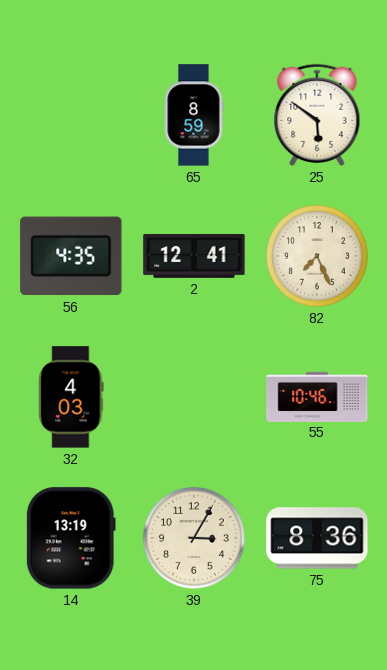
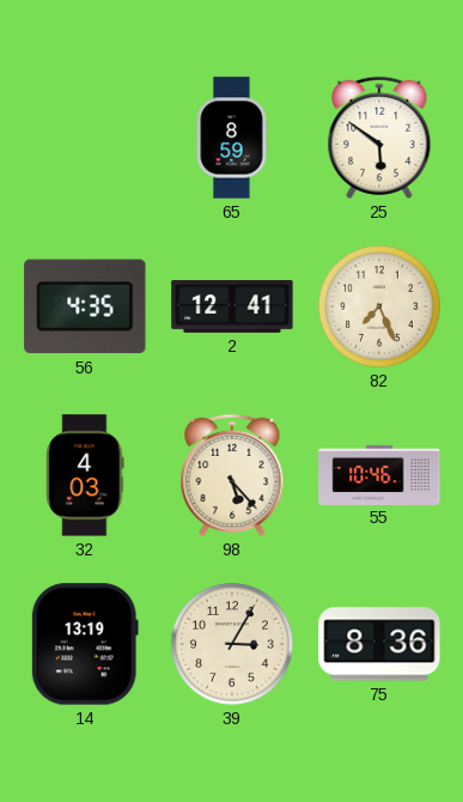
98: none -> 5:23 (232, 475)
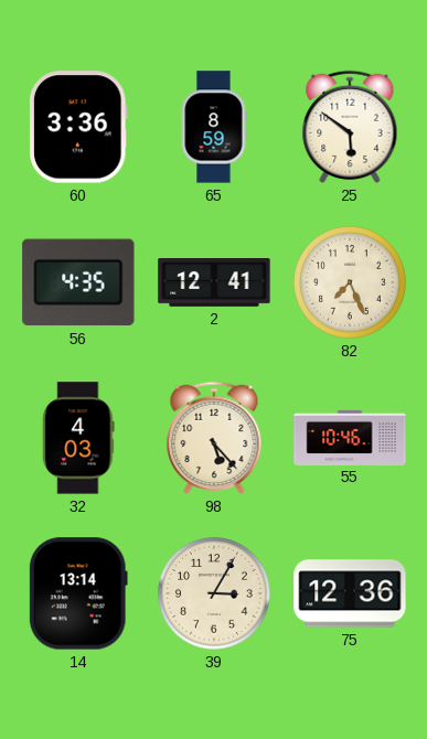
60: none -> 3:36 (78, 127)
14: 13:19 -> 13:14 (78, 593)
75: 8:36 -> 12:36 (350, 593)
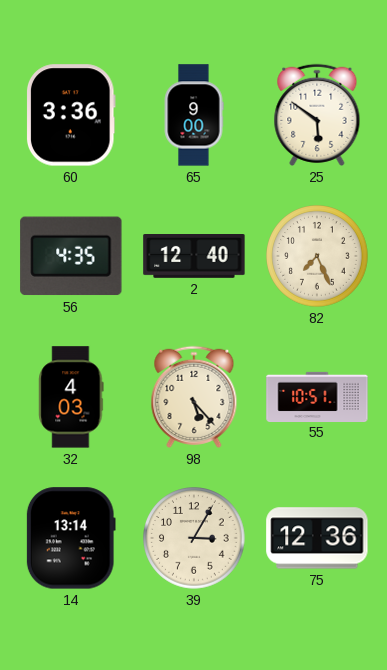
65: 8:59 -> 9:00 (194, 115)
2: 12:41 -> 12:40 (194, 257)
55: 10:46 -> 10:51 (317, 396)
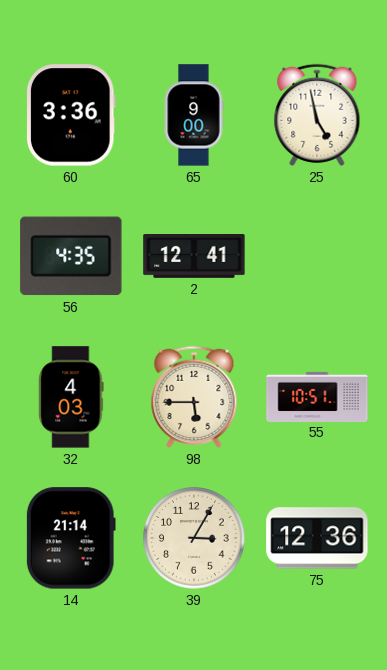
25: 5:51 -> 4:58 (317, 115)
2: 12:40 -> 12:41 (194, 257)
82: 7:26 -> none (317, 256)
98: 5:23 -> 5:45 (194, 397)
14: 13:14 -> 21:14 (71, 538)
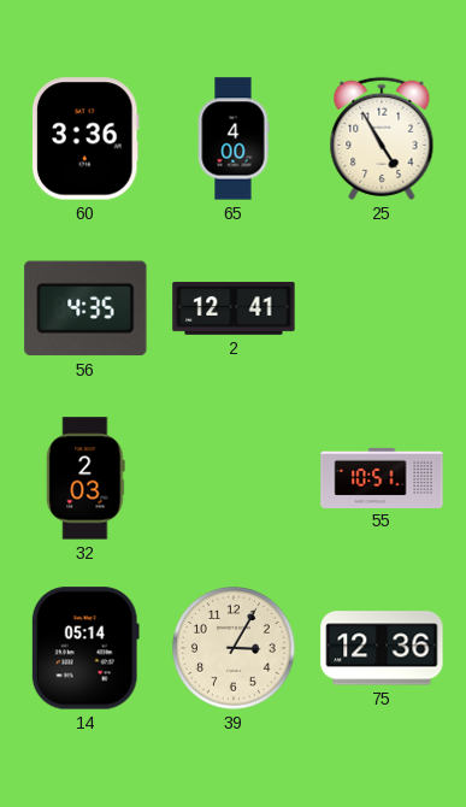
65: 9:00 -> 4:00 (234, 139)
25: 4:58 -> 4:55 (382, 139)
32: 4:03 -> 2:03 (85, 478)
98: 5:45 -> none (194, 397)
14: 21:14 -> 05:14 (85, 648)
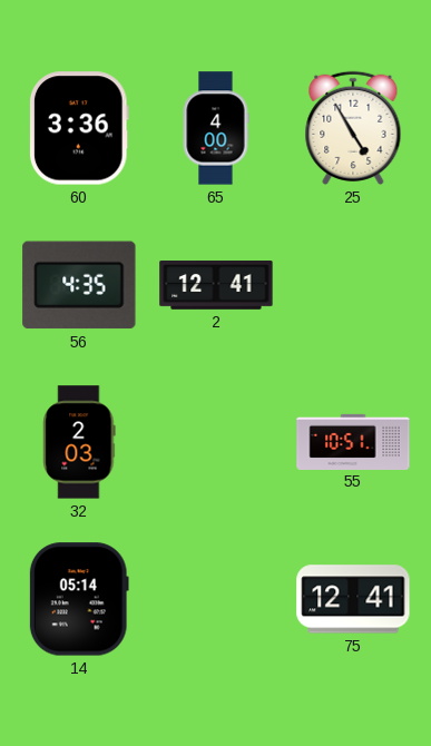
39: 3:05 -> none (234, 648)
75: 12:36 -> 12:41 (353, 599)
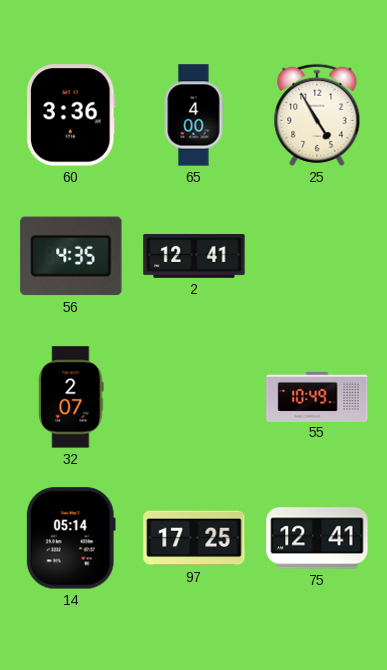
32: 2:03 -> 2:07 (71, 397)
55: 10:51 -> 10:49 (317, 396)
97: none -> 17:25 (194, 538)
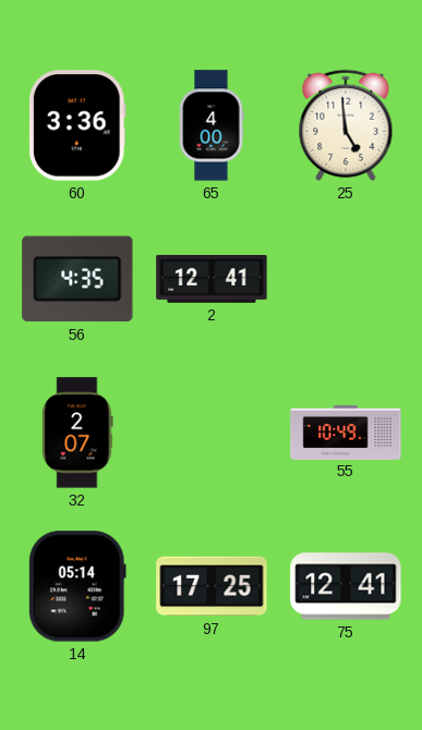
25: 4:55 -> 4:59 (346, 125)
